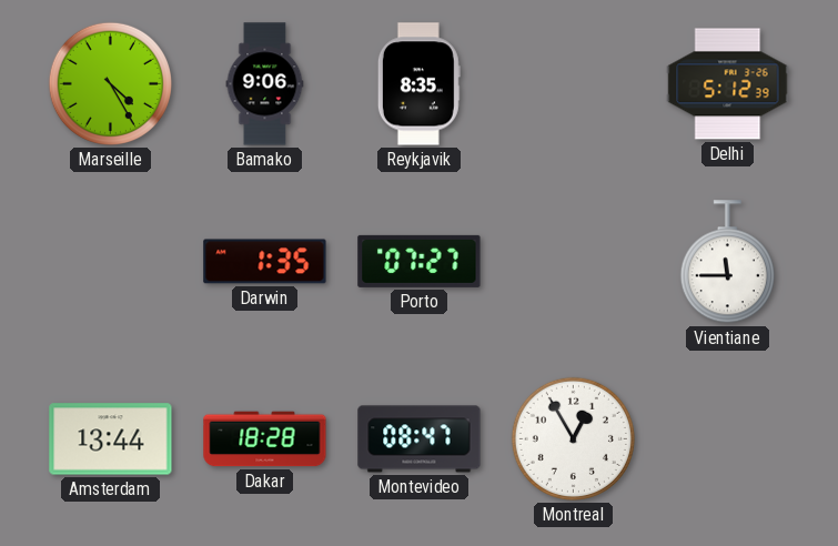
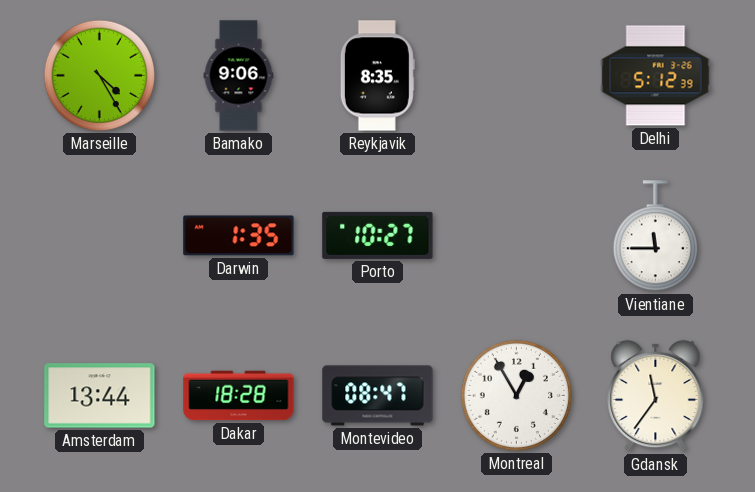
Porto: 07:27 -> 10:27 (378, 235)
Gdansk: none -> 11:36 (656, 396)
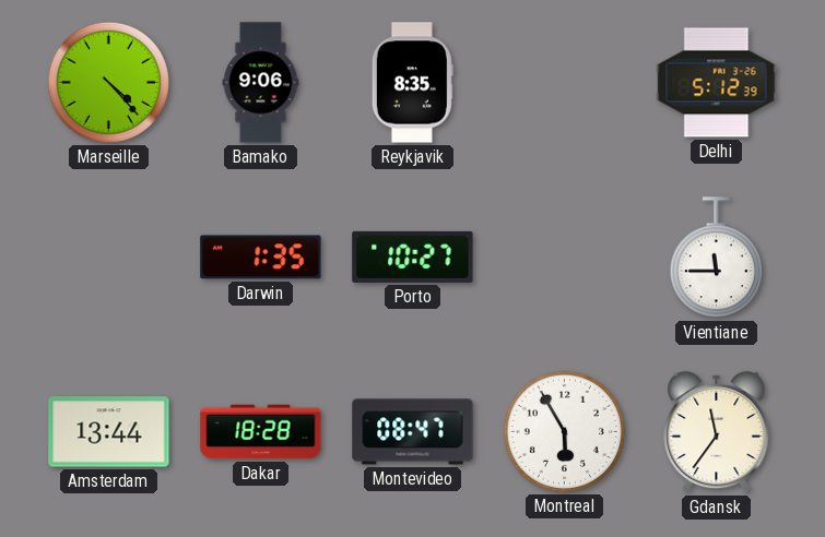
Marseille: 4:25 -> 4:23 (108, 82)
Montreal: 12:55 -> 5:55 (564, 431)
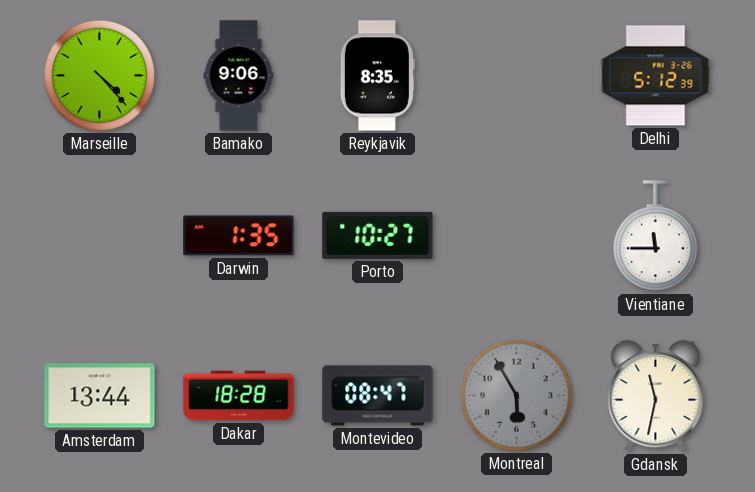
Montreal dial: white -> grey (516, 395)
Gdansk: 11:36 -> 11:32 (656, 396)
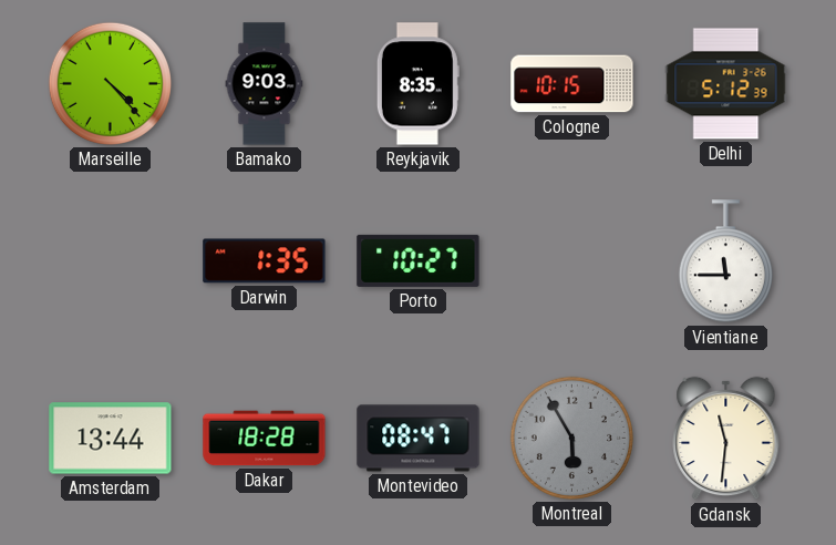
Bamako: 9:06 -> 9:03 (265, 84)
Cologne: none -> 10:15 (572, 84)
Gdansk: 11:32 -> 11:31 (726, 439)
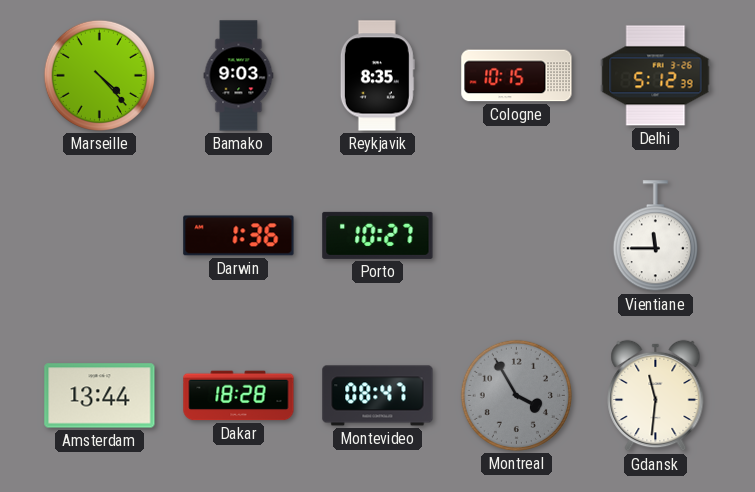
Darwin: 1:35 -> 1:36 (239, 236)
Montreal: 5:55 -> 3:55 (516, 395)
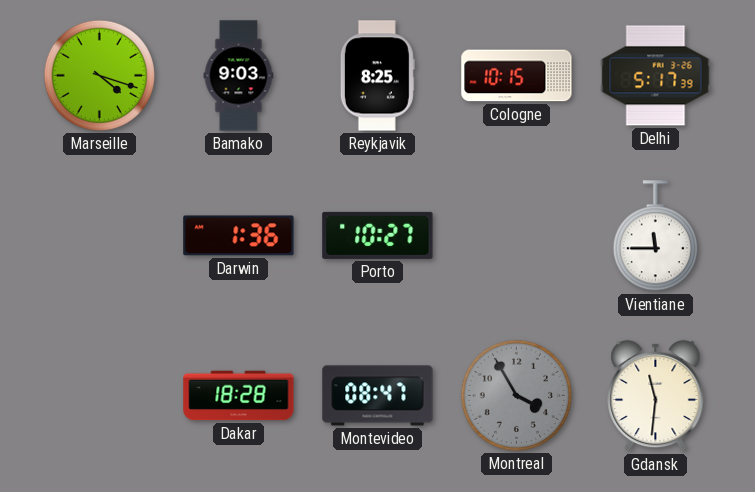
Marseille: 4:23 -> 4:18 (99, 75)
Reykjavik: 8:35 -> 8:25 (377, 76)
Delhi: 5:12 -> 5:17 (656, 76)
Amsterdam: 13:44 -> none (100, 396)
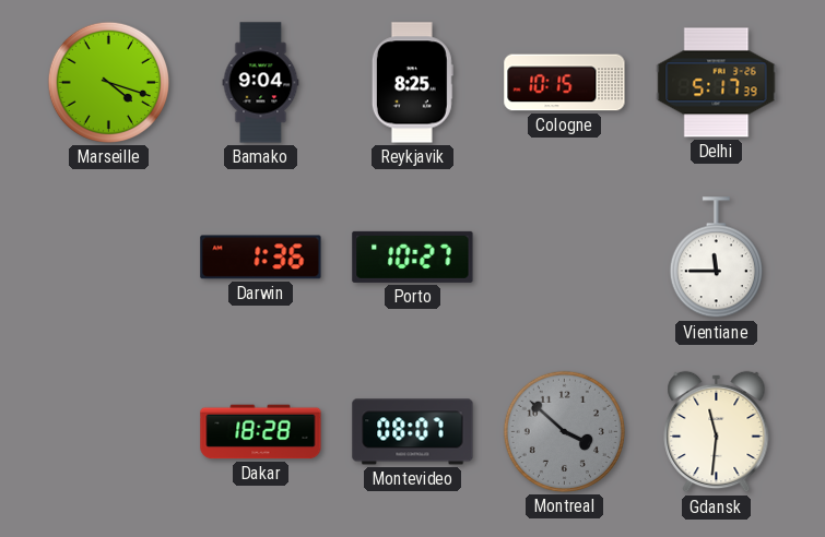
Bamako: 9:03 -> 9:04 (261, 83)
Montevideo: 08:47 -> 08:07 (413, 432)
Montreal: 3:55 -> 3:52 (564, 431)
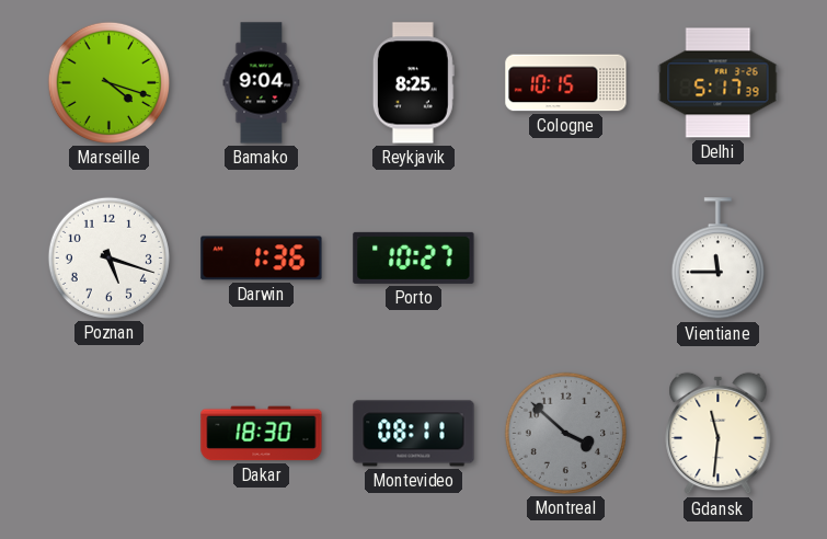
Poznan: none -> 5:18 (108, 257)
Dakar: 18:28 -> 18:30 (262, 434)
Montevideo: 08:07 -> 08:11 (414, 434)
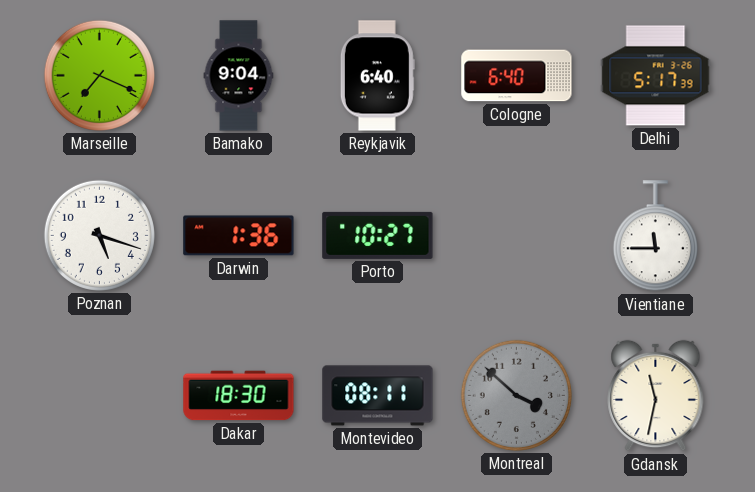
Marseille: 4:18 -> 7:19 (99, 75)
Reykjavik: 8:25 -> 6:40 (377, 76)
Cologne: 10:15 -> 6:40 (517, 76)
Gdansk: 11:31 -> 11:32 (656, 396)
